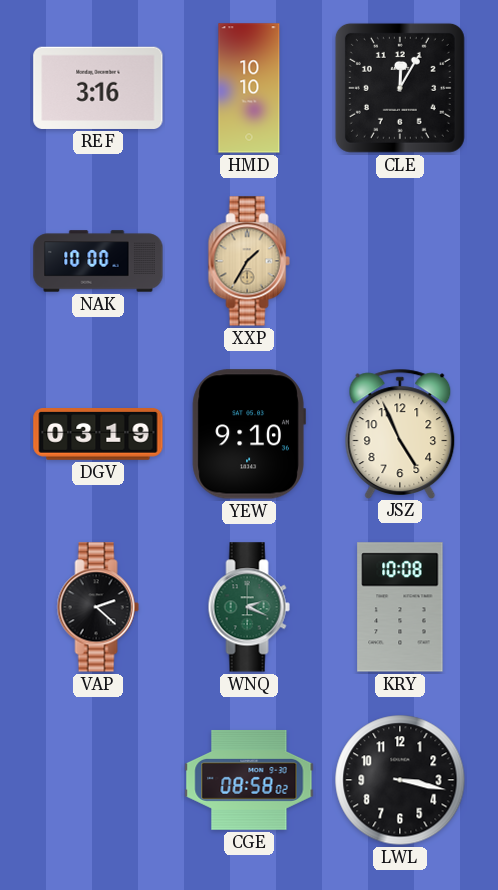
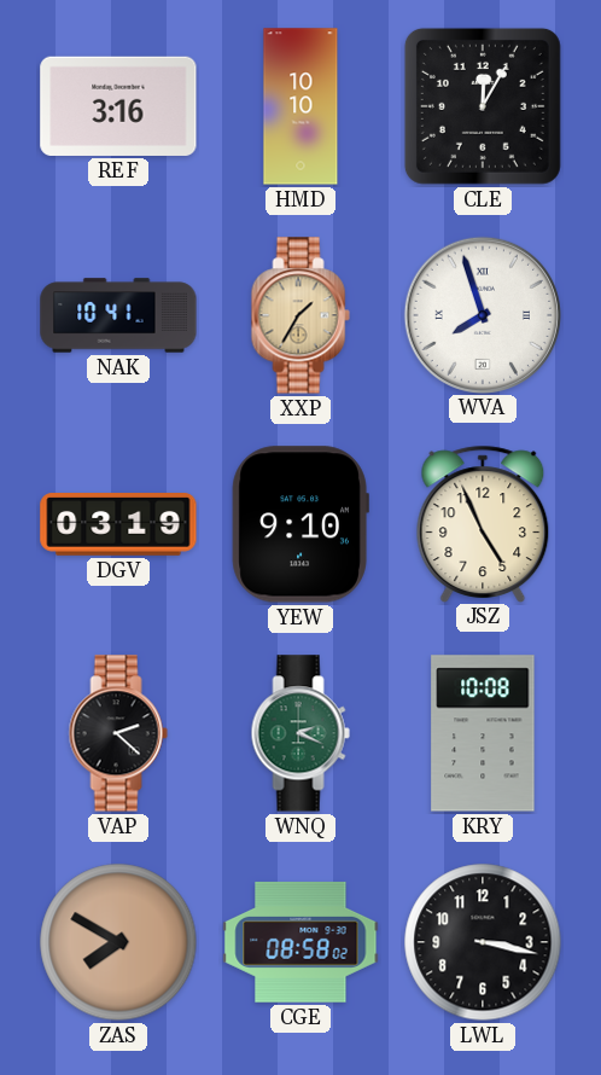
NAK: 10:00 -> 10:41 (118, 315)
WVA: none -> 7:57 (482, 314)
ZAS: none -> 7:50 (118, 942)
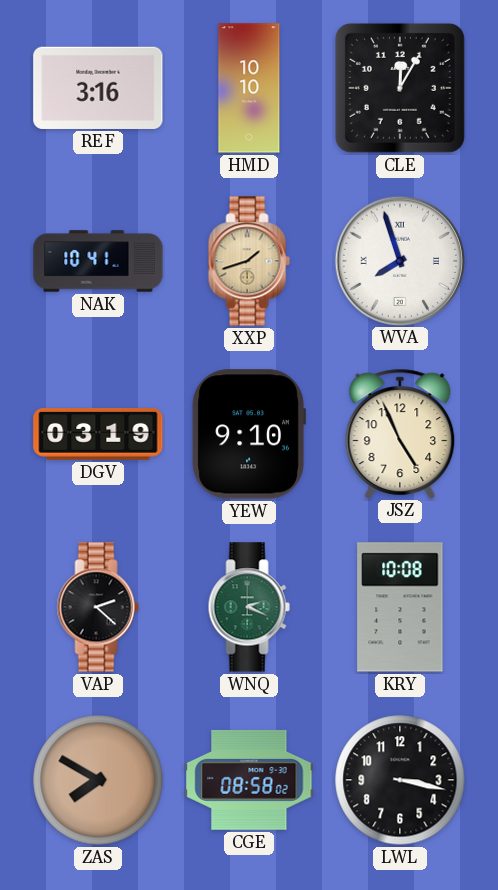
XXP: 1:35 -> 1:42 (249, 261)
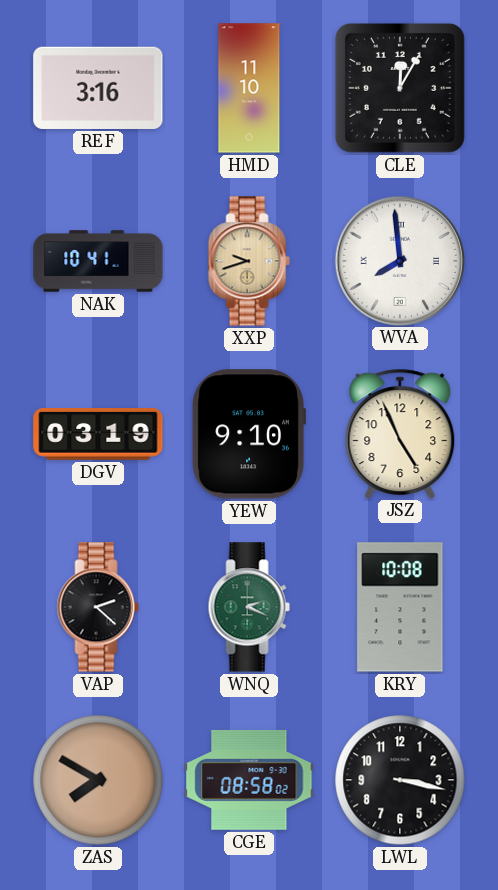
HMD: 10:10 -> 11:10 (249, 88)
XXP: 1:42 -> 9:42 (249, 261)
WVA: 7:57 -> 7:59 (399, 260)
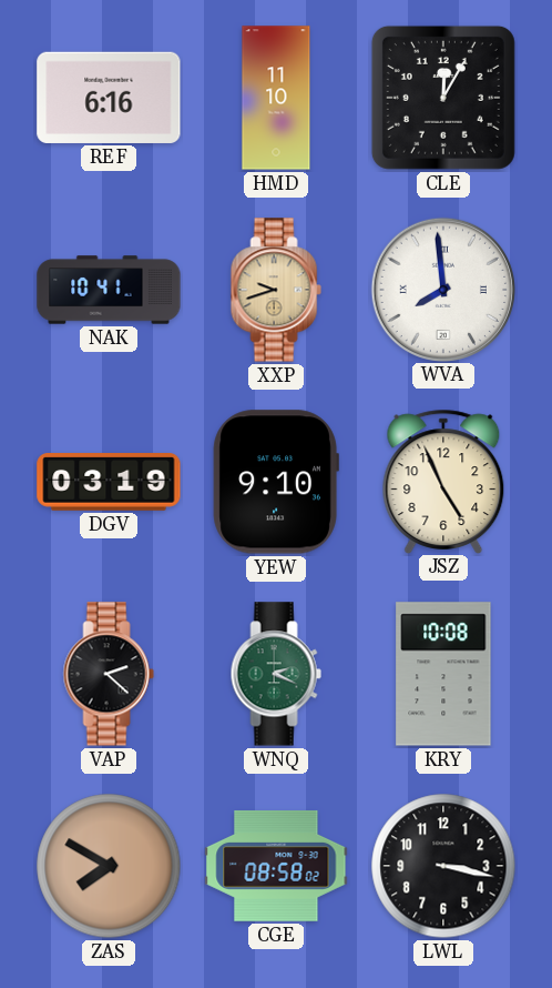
REF: 3:16 -> 6:16 (109, 98)
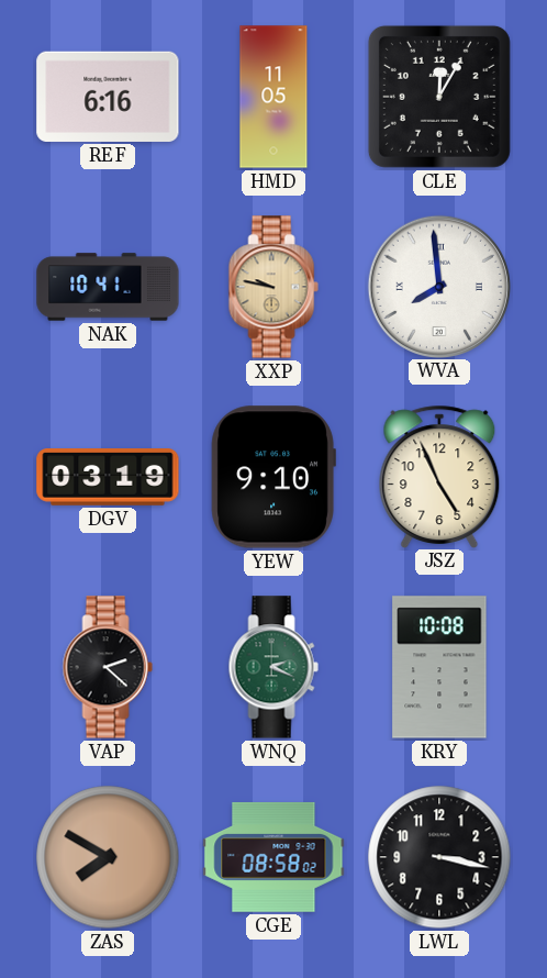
HMD: 11:10 -> 11:05 (273, 97)
XXP: 9:42 -> 9:47 (273, 287)
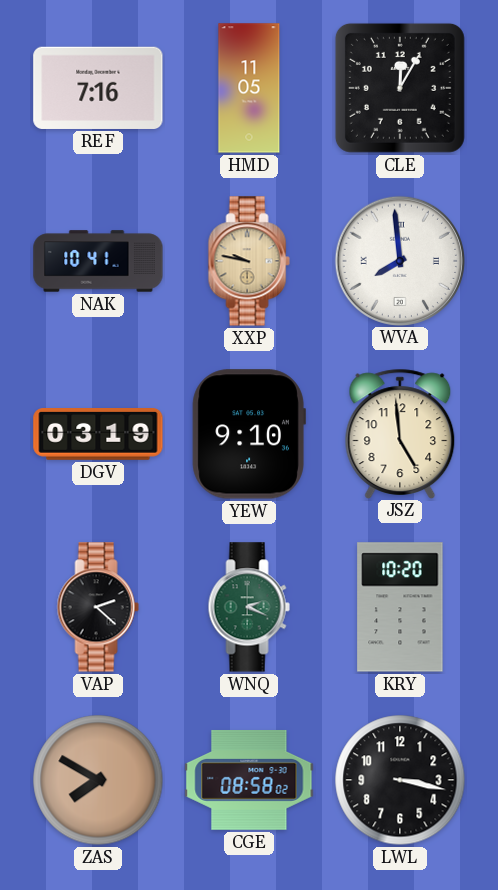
REF: 6:16 -> 7:16 (98, 88)
JSZ: 4:56 -> 4:59 (400, 433)
KRY: 10:08 -> 10:20 (400, 607)
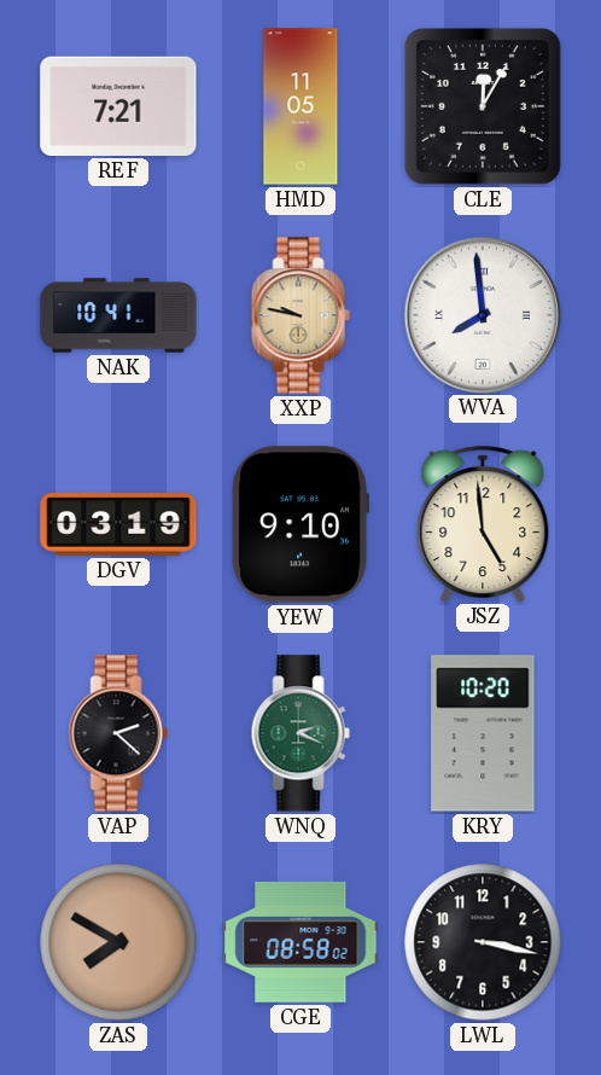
REF: 7:16 -> 7:21 (118, 106)
